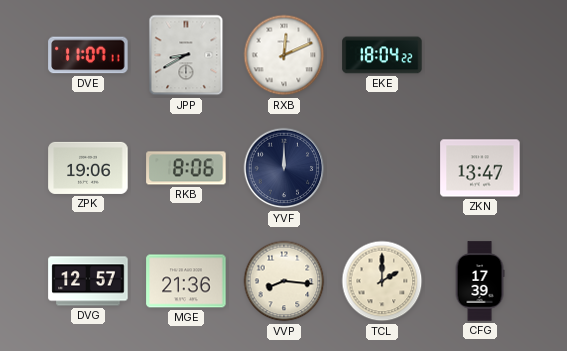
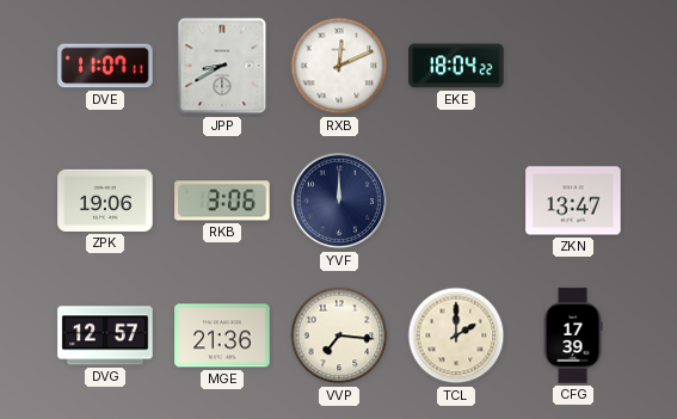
RKB: 8:06 -> 3:06 (222, 201)
VVP: 8:16 -> 7:16 (339, 335)
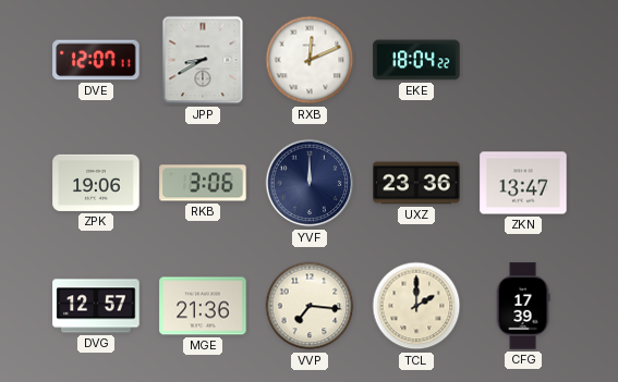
DVE: 11:07 -> 12:07 (96, 60)
UXZ: none -> 23:36 (416, 183)
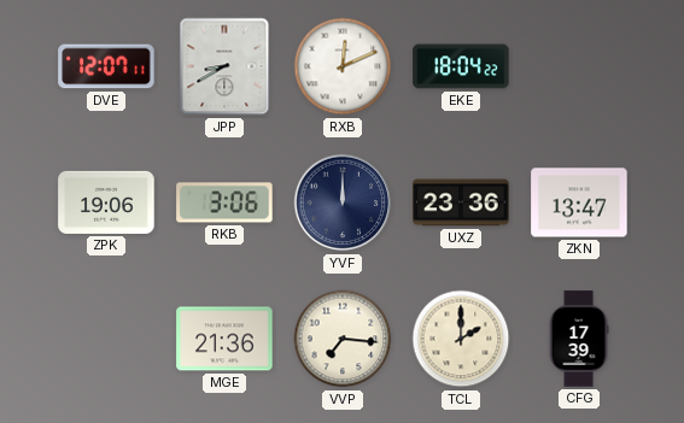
DVG: 12:57 -> none (96, 306)
